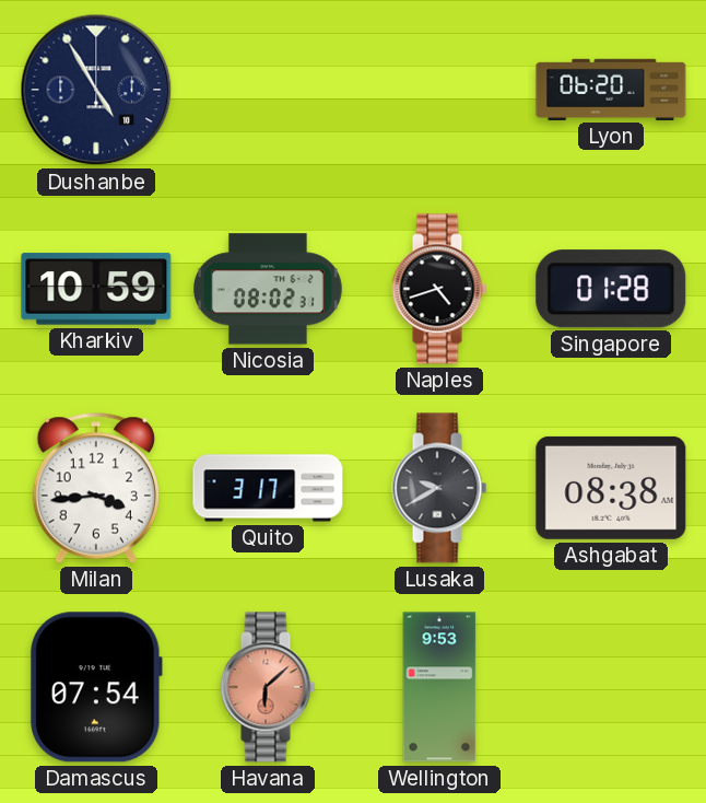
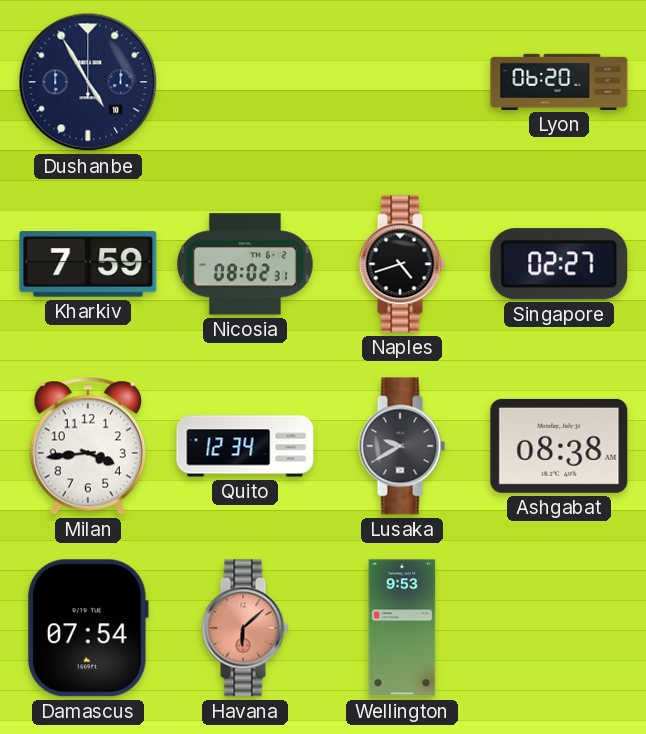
Kharkiv: 10:59 -> 7:59 (88, 264)
Singapore: 01:28 -> 02:27 (559, 264)
Quito: 3:17 -> 12:34 (245, 446)
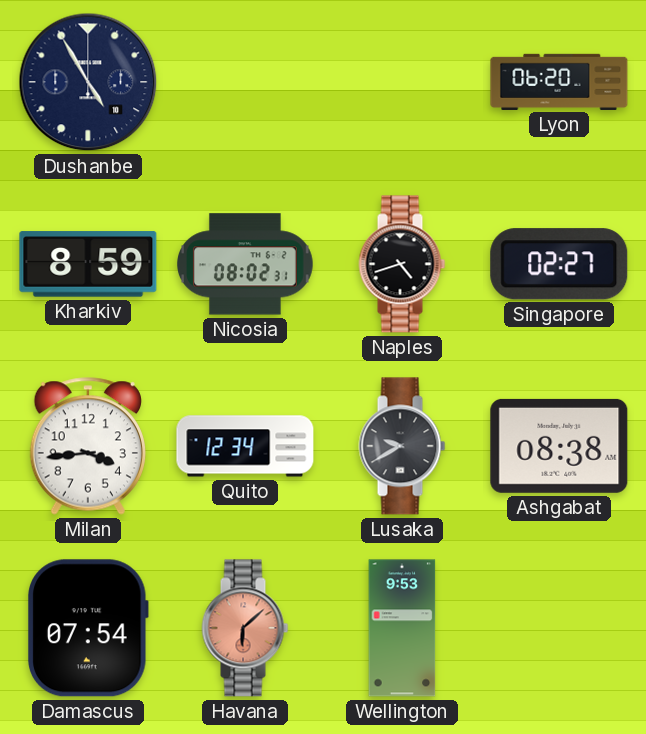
Kharkiv: 7:59 -> 8:59 (88, 264)
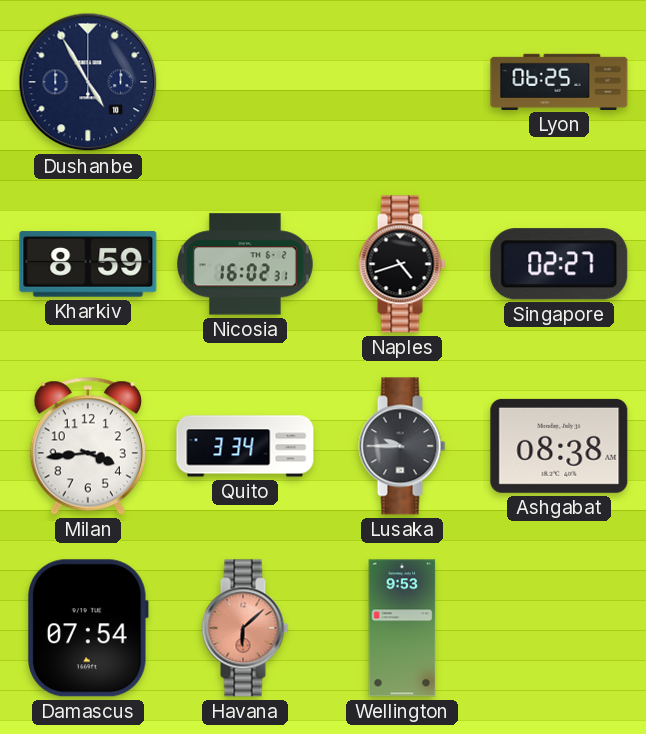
Lyon: 06:20 -> 06:25 (559, 82)
Nicosia: 08:02 -> 16:02 (246, 264)
Quito: 12:34 -> 3:34 (245, 446)
Lusaka: 9:40 -> 9:45 (402, 446)
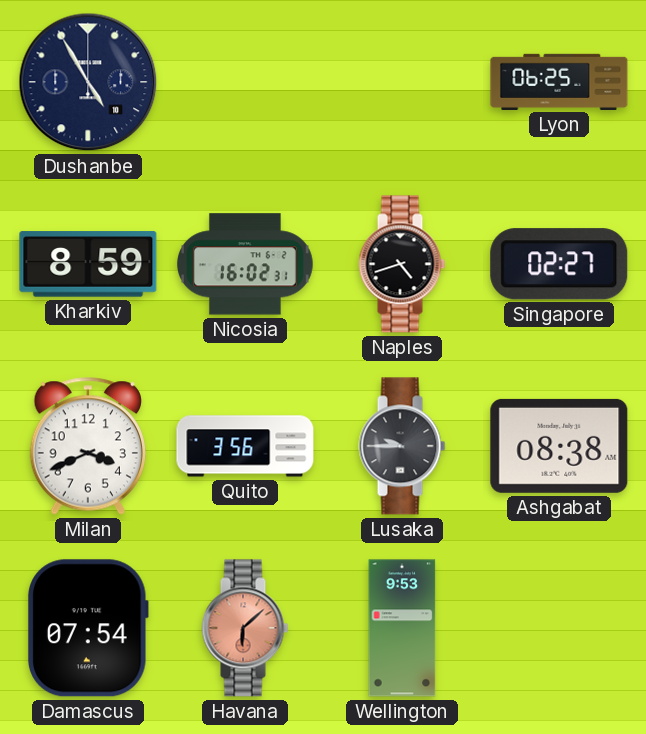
Milan: 3:44 -> 3:41 (87, 446)
Quito: 3:34 -> 3:56 (245, 446)
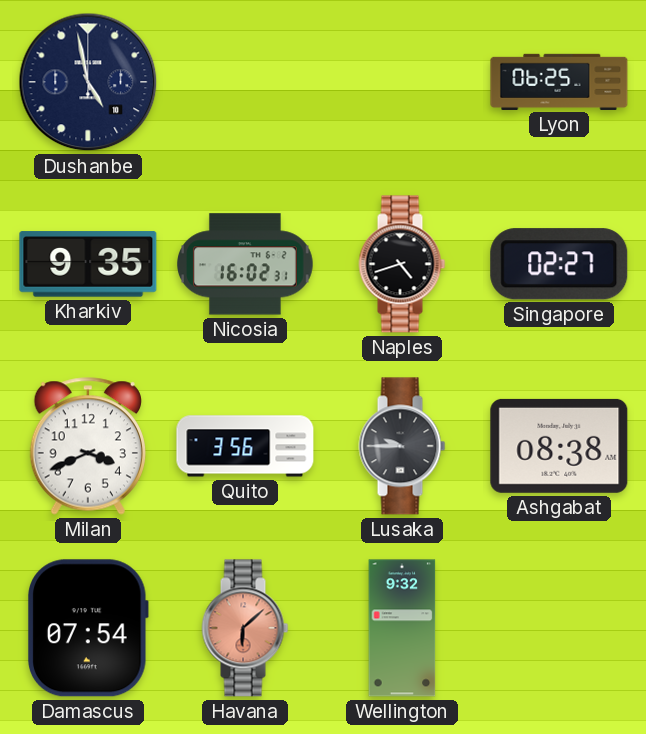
Dushanbe: 4:55 -> 4:58 (88, 82)
Kharkiv: 8:59 -> 9:35 (88, 264)
Wellington: 9:53 -> 9:32 (402, 628)
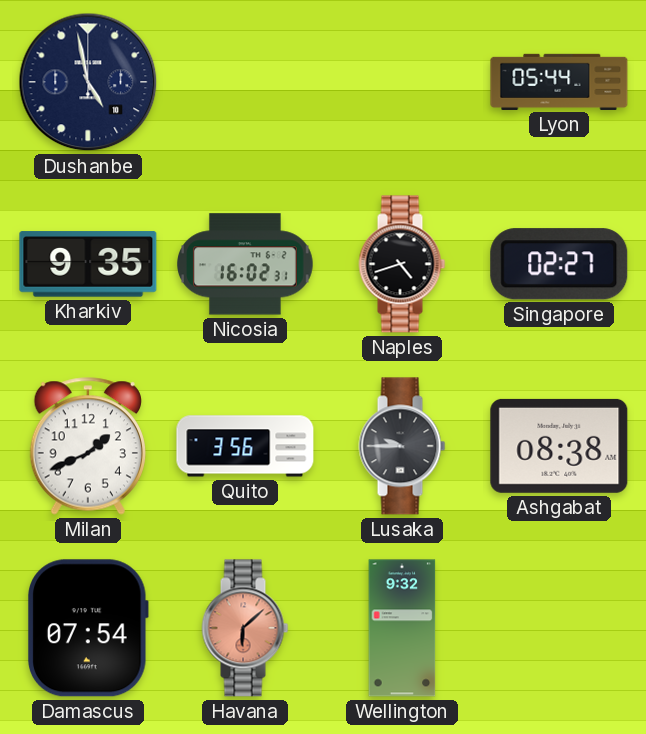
Lyon: 06:25 -> 05:44 (559, 82)
Milan: 3:41 -> 1:41 (87, 446)
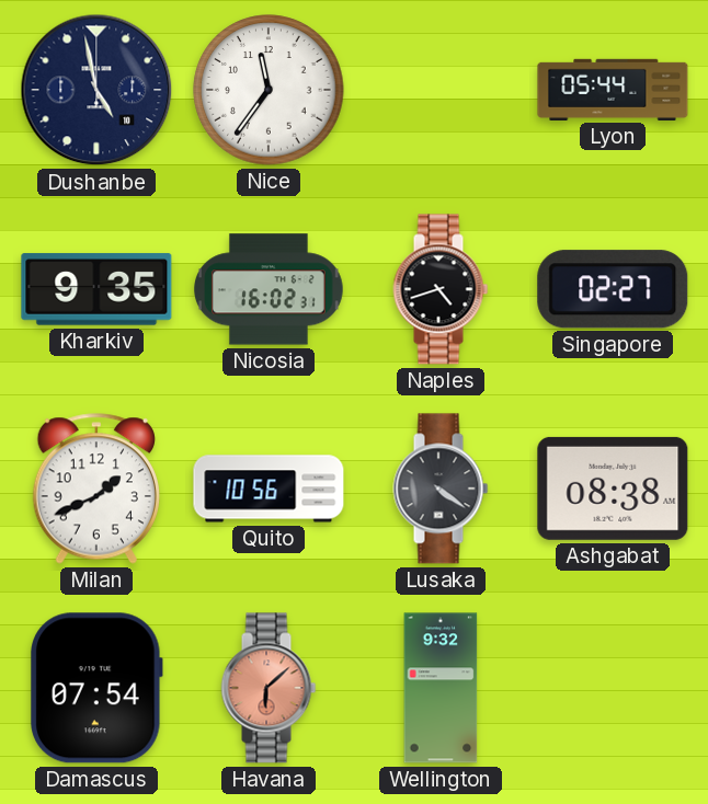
Nice: none -> 11:36 (269, 90)
Quito: 3:56 -> 10:56 (269, 489)
Lusaka: 9:45 -> 4:21 (441, 489)
